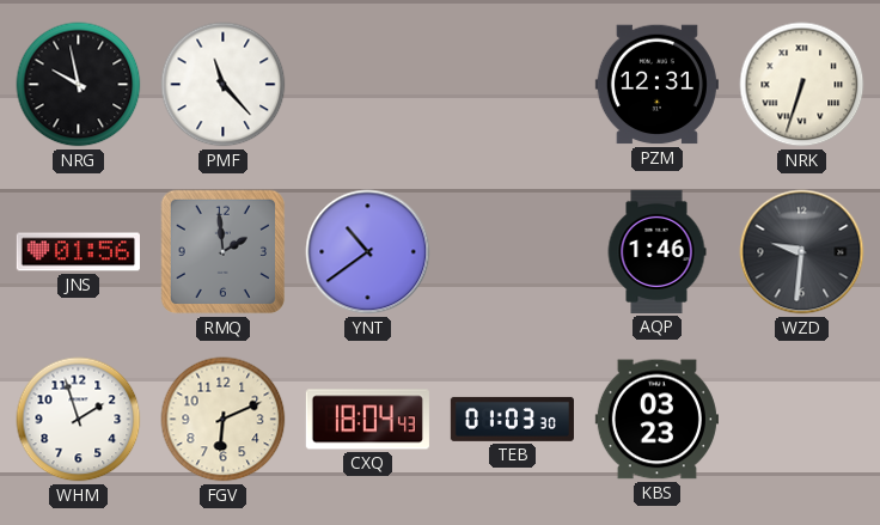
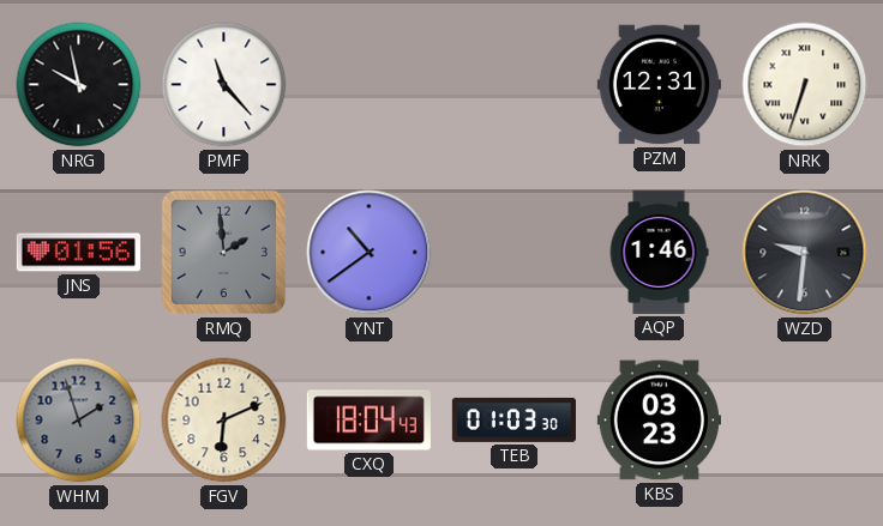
WHM dial: white -> grey (79, 421)
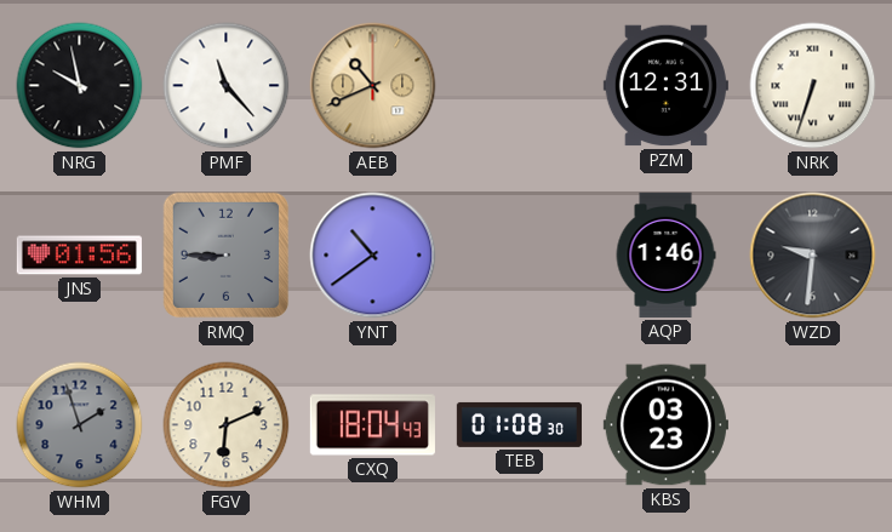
AEB: none -> 10:41 (373, 86)
RMQ: 1:59 -> 8:45 (227, 256)
TEB: 01:03 -> 01:08 (519, 424)
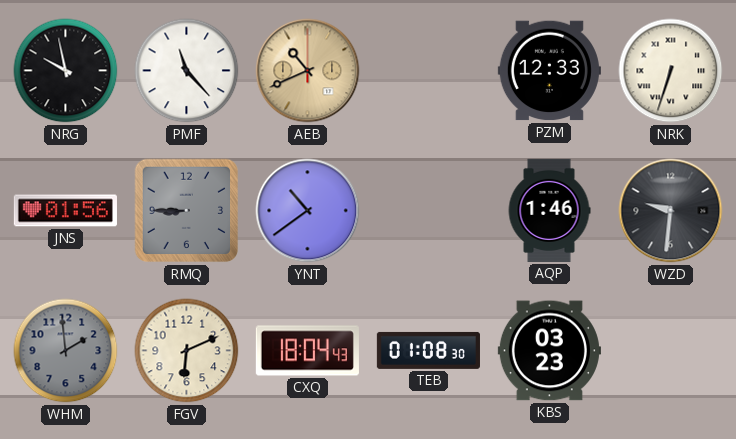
PZM: 12:31 -> 12:33 (549, 71)
WHM: 1:57 -> 1:59 (66, 351)
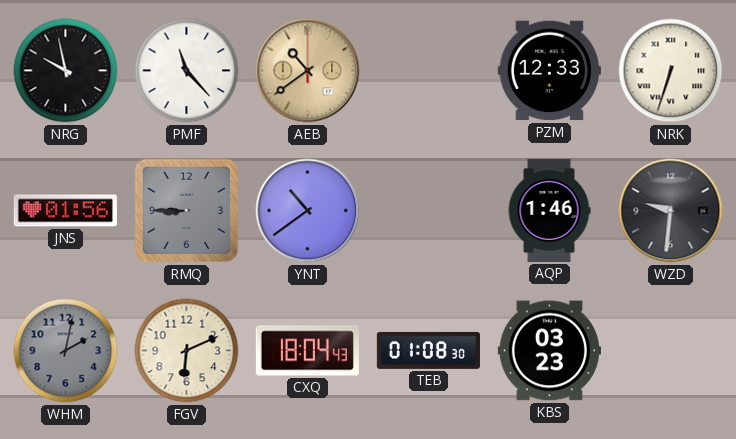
AEB: 10:41 -> 10:39 (308, 71)
WHM: 1:59 -> 2:02 (66, 351)
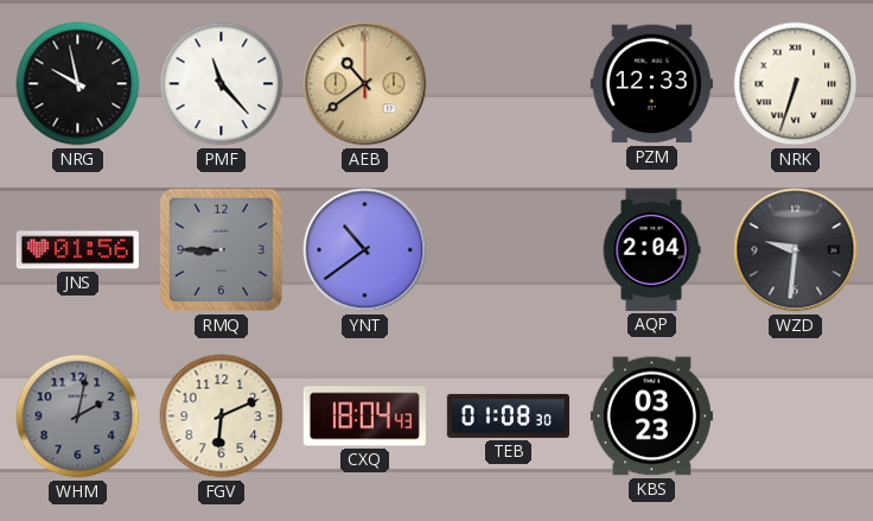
AQP: 1:46 -> 2:04 (651, 249)
